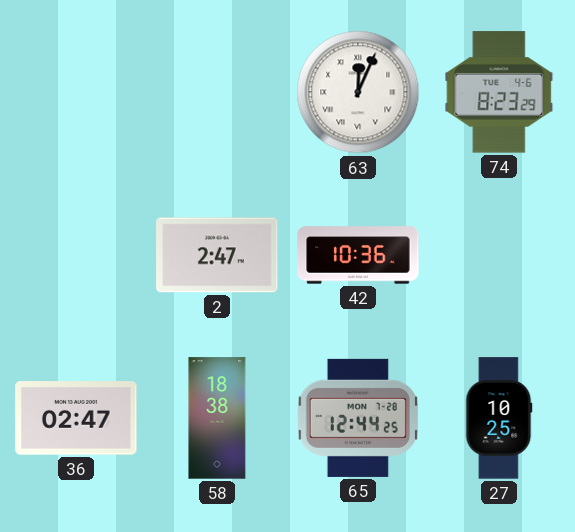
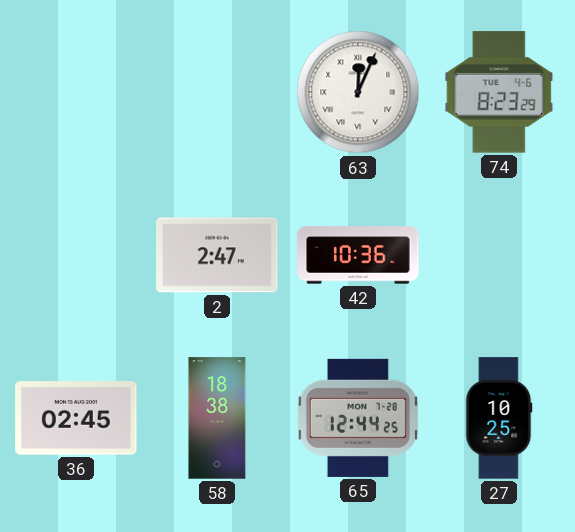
36: 02:47 -> 02:45 (76, 418)
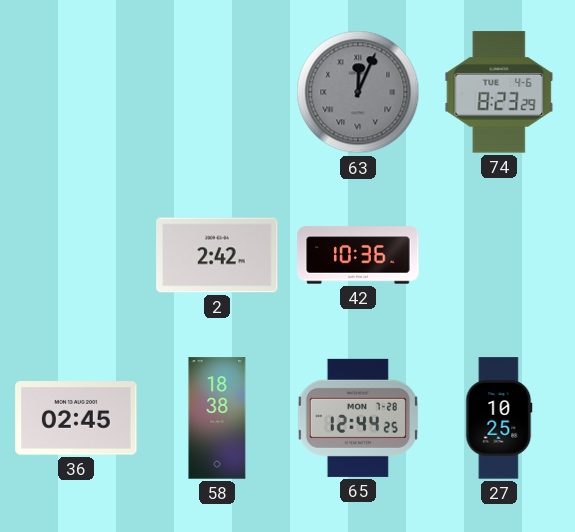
63 dial: white -> grey (358, 92)
2: 2:47 -> 2:42 (217, 255)
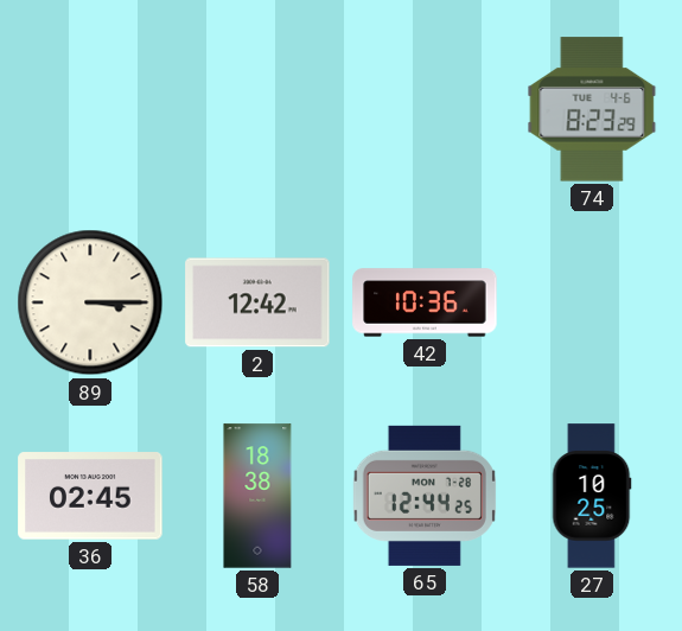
63: 12:04 -> none (358, 92)
89: none -> 3:15 (90, 302)
2: 2:42 -> 12:42 (257, 302)
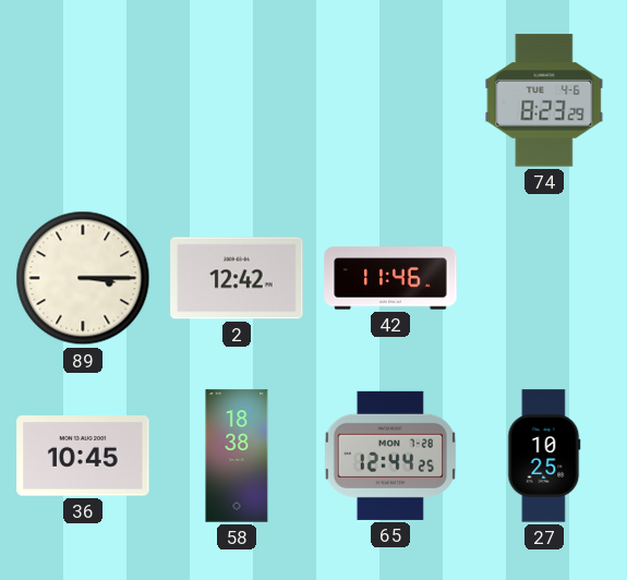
42: 10:36 -> 11:46 (390, 278)
36: 02:45 -> 10:45 (83, 456)
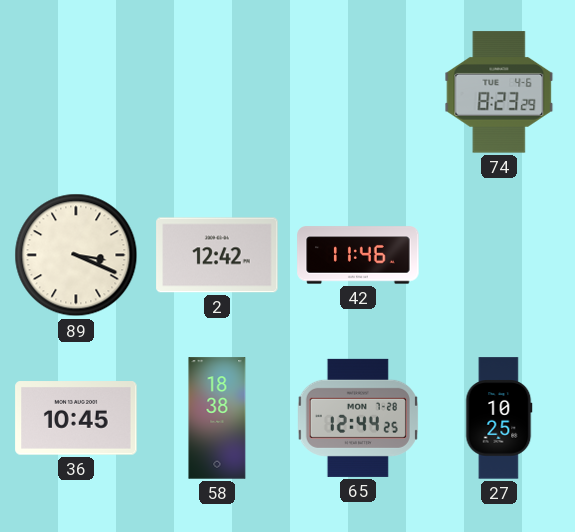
89: 3:15 -> 3:19 (76, 255)
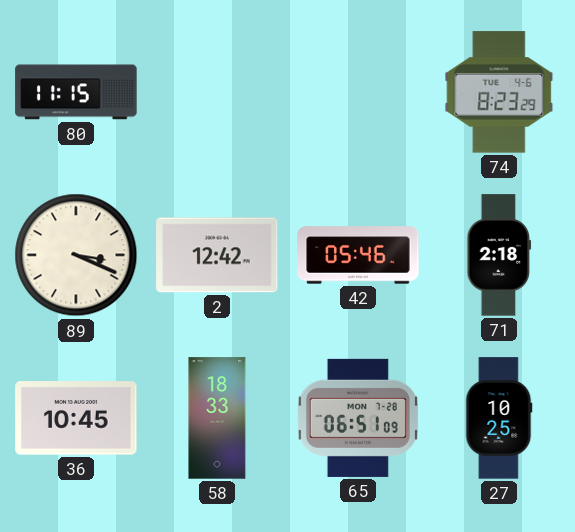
80: none -> 11:15 (76, 92)
42: 11:46 -> 05:46 (358, 255)
71: none -> 2:18 (499, 255)
58: 18:38 -> 18:33 (217, 418)
65: 12:44 -> 06:51 (358, 418)
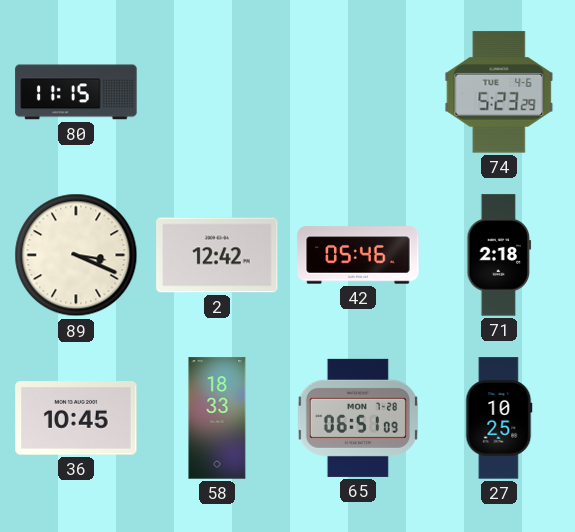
74: 8:23 -> 5:23 (499, 92)
